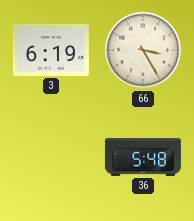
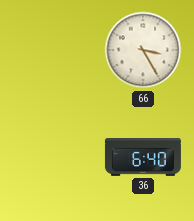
3: 6:19 -> none (51, 50)
36: 5:48 -> 6:40 (143, 158)
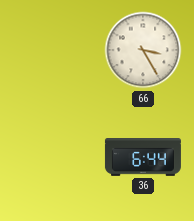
36: 6:40 -> 6:44 (143, 158)
